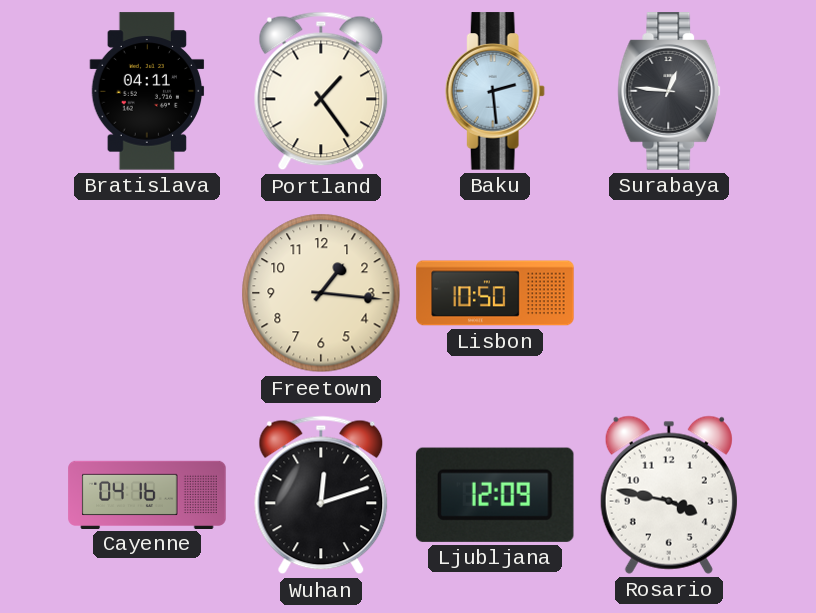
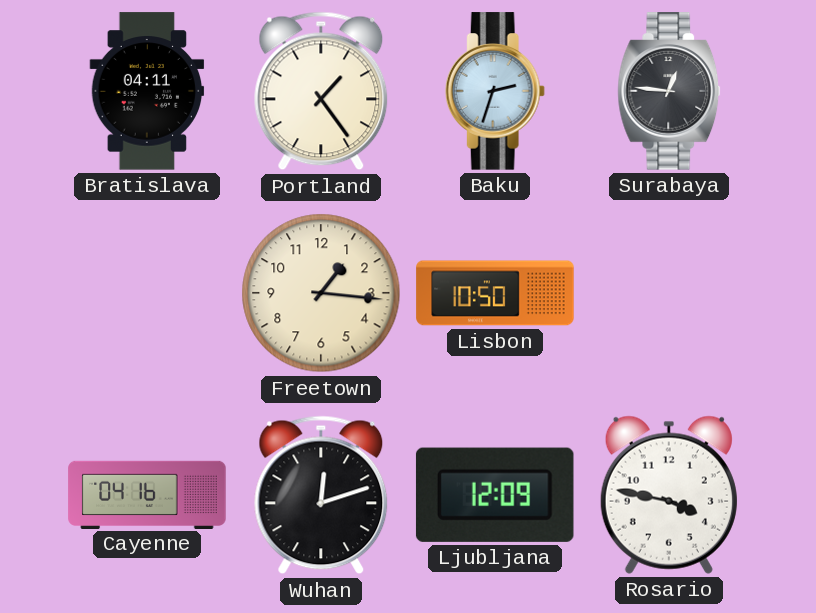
Baku: 2:29 -> 2:33 (495, 91)
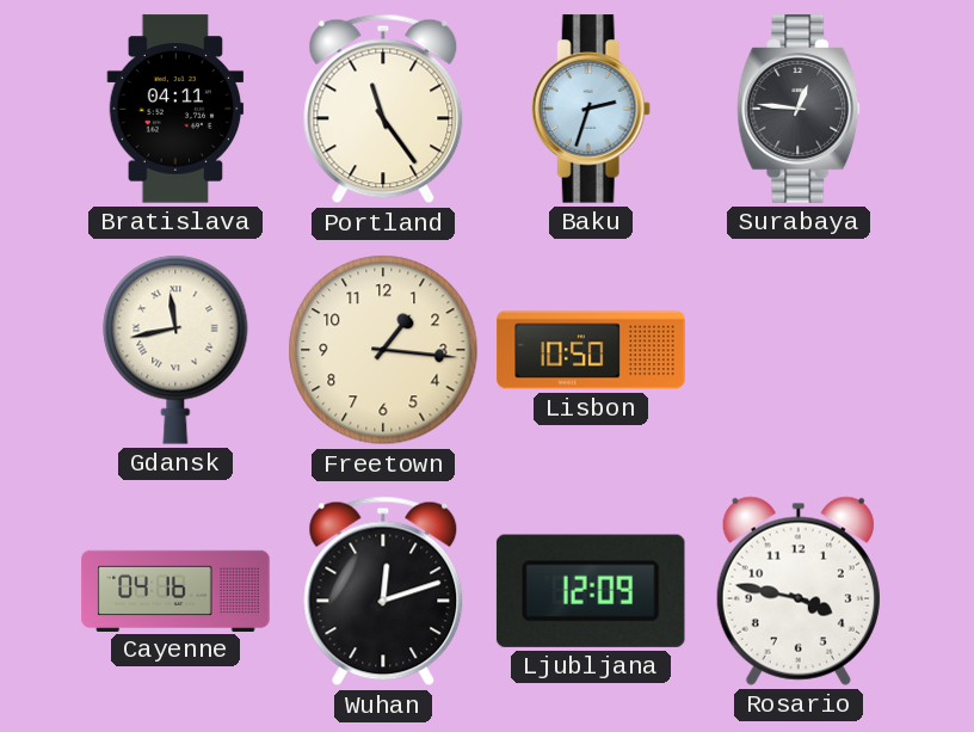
Portland: 1:24 -> 11:24 (383, 109)
Gdansk: none -> 11:43 (175, 350)
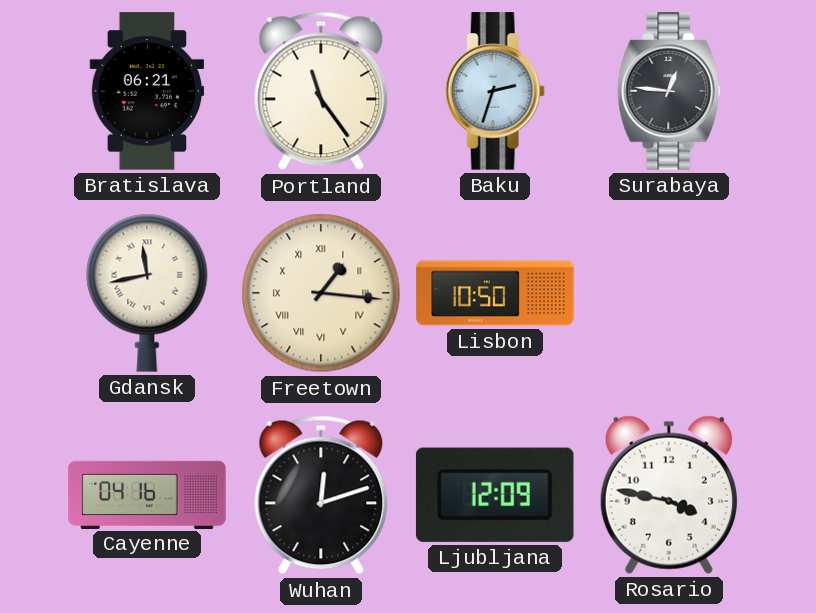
Bratislava: 04:11 -> 06:21 (147, 91)
Freetown numerals: Arabic -> Roman (321, 293)
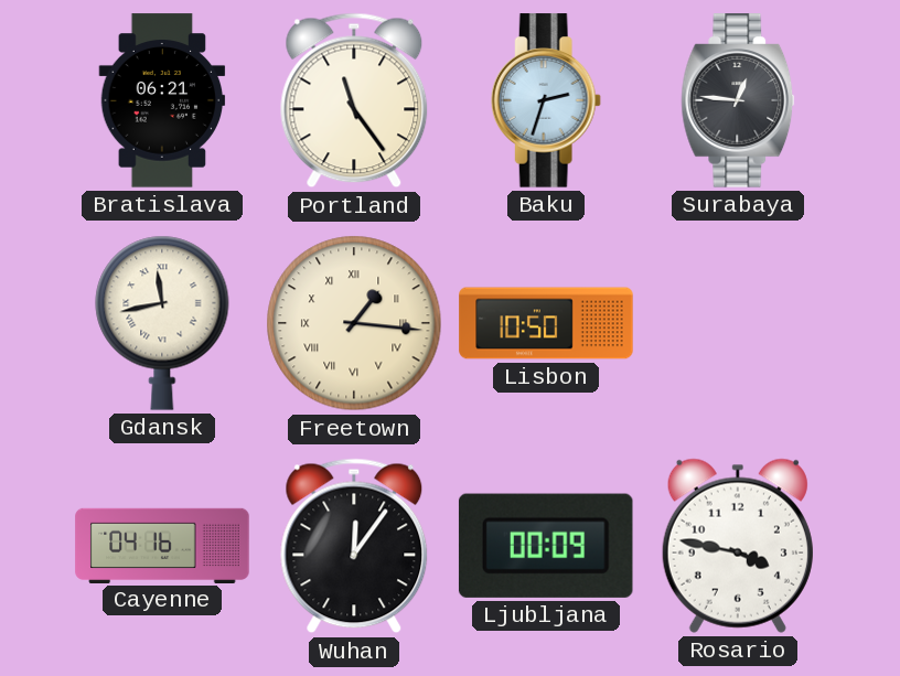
Wuhan: 12:12 -> 12:06 (354, 546)
Ljubljana: 12:09 -> 00:09 (546, 546)
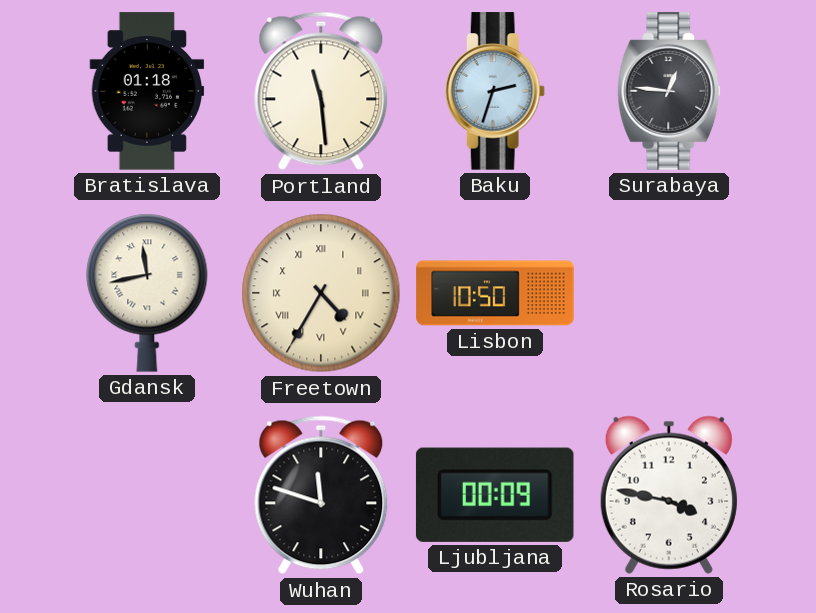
Bratislava: 06:21 -> 01:18 (147, 91)
Portland: 11:24 -> 11:29 (321, 91)
Freetown: 1:16 -> 4:35 (321, 293)
Cayenne: 04:16 -> none (162, 545)
Wuhan: 12:06 -> 11:48 (321, 495)
